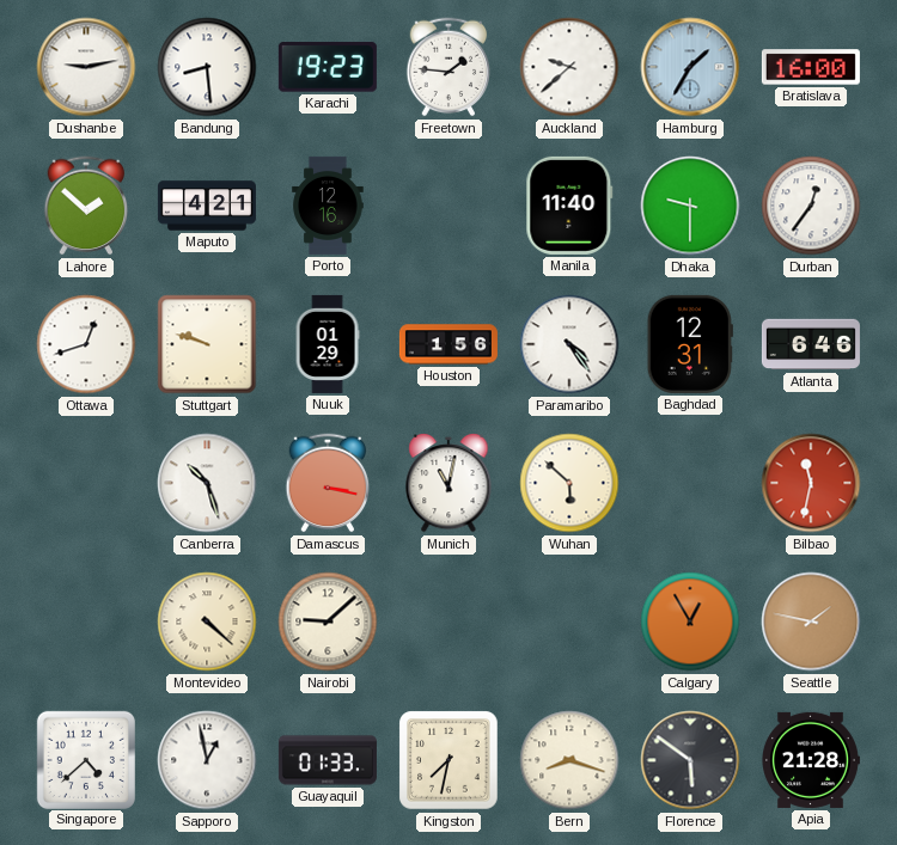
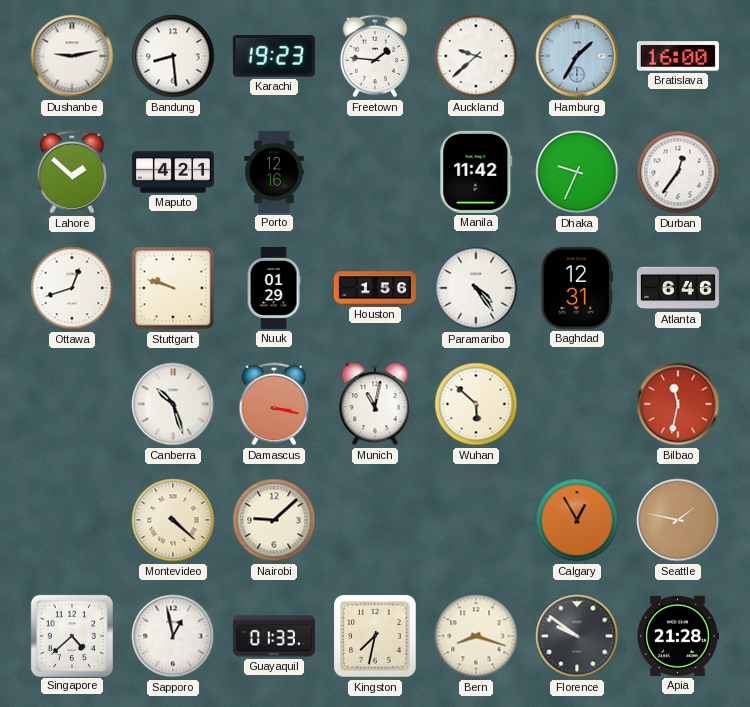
Manila: 11:40 -> 11:42 (476, 172)
Dhaka: 9:30 -> 9:34 (577, 172)
Florence: 5:51 -> 9:51 (577, 636)
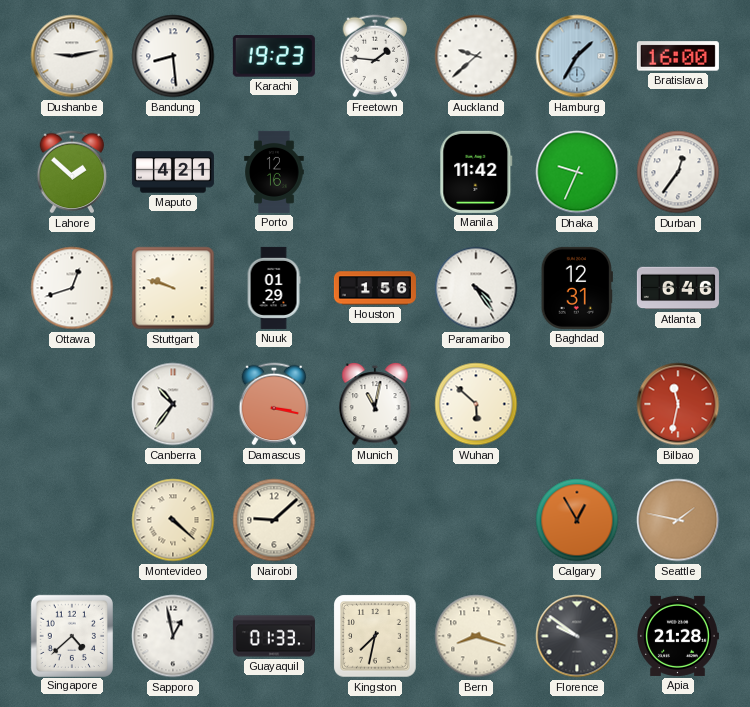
Canberra: 10:27 -> 10:36 (173, 404)
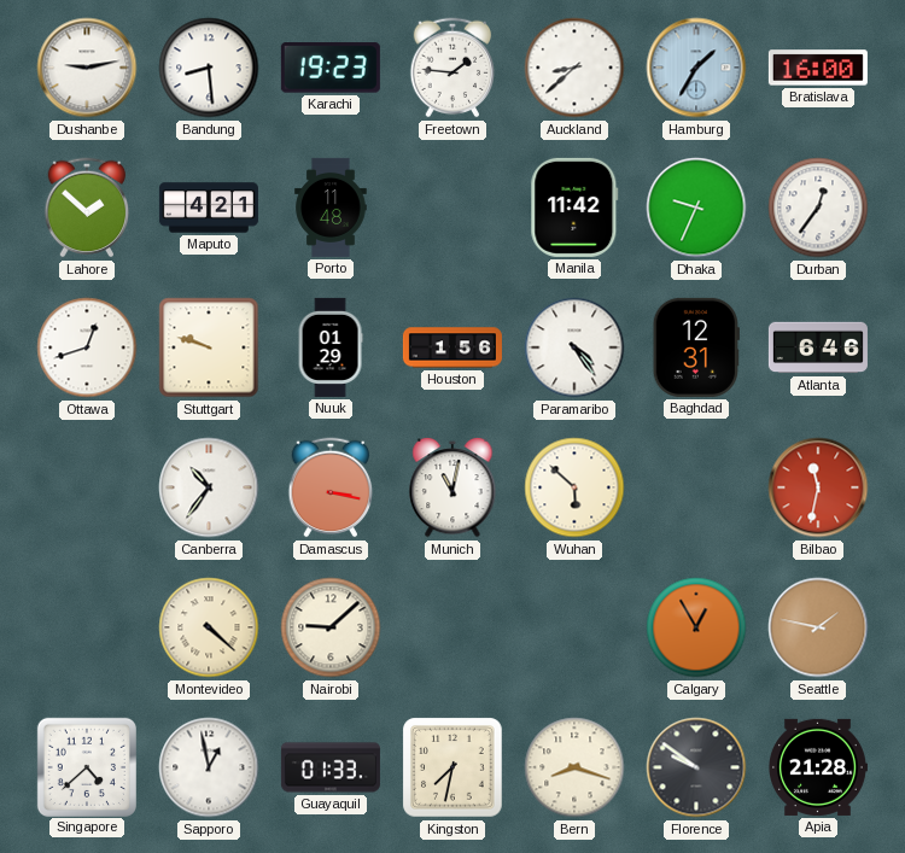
Auckland: 9:38 -> 8:38 (574, 68)
Porto: 12:16 -> 11:48 (331, 208)
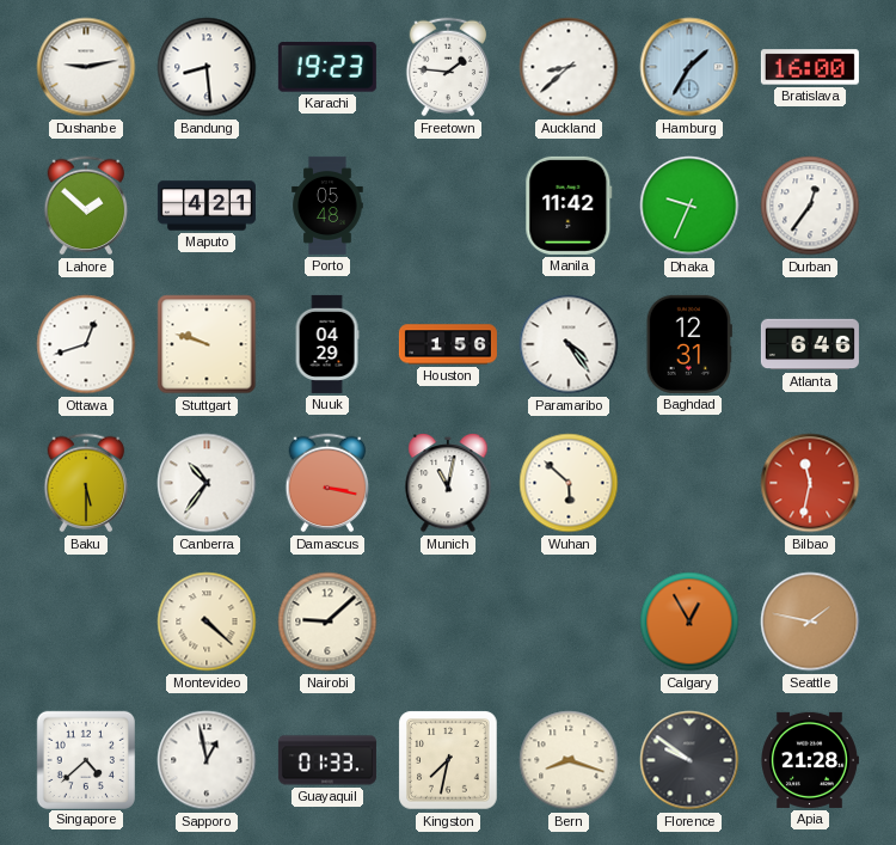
Porto: 11:48 -> 05:48 (327, 206)
Nuuk: 01:29 -> 04:29 (327, 344)
Baku: none -> 5:30 (86, 483)
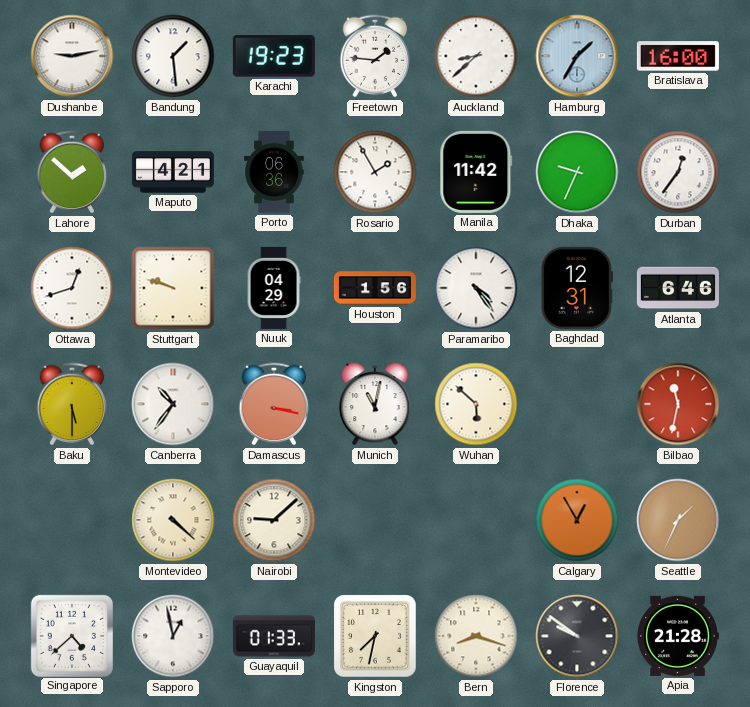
Bandung: 8:29 -> 1:29 (173, 56)
Porto: 05:48 -> 06:36 (274, 172)
Rosario: none -> 1:55 (375, 172)
Seattle: 1:47 -> 1:34 (678, 520)
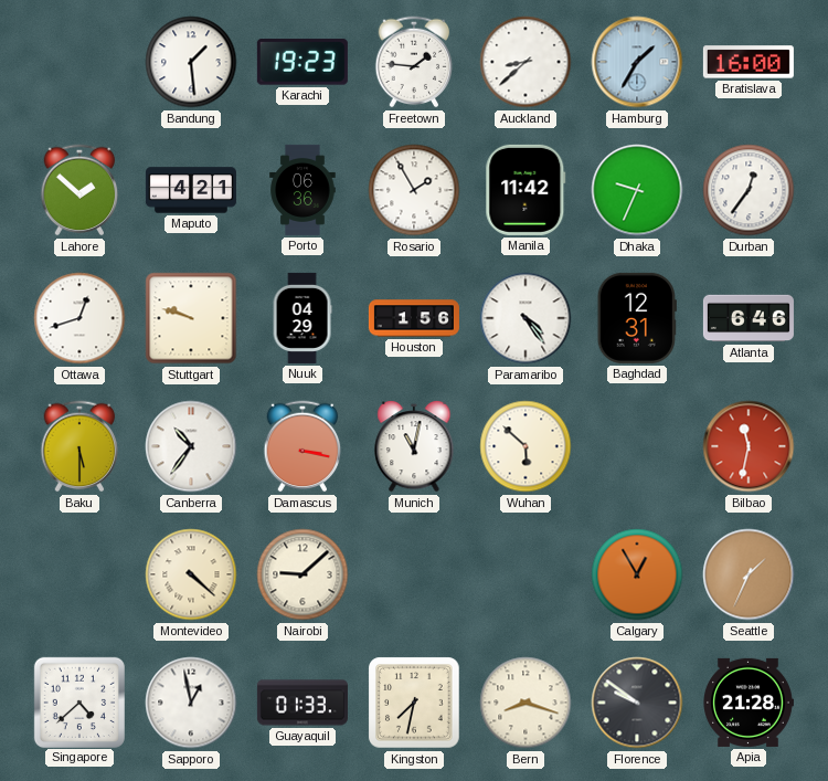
Dushanbe: 9:13 -> none (72, 56)
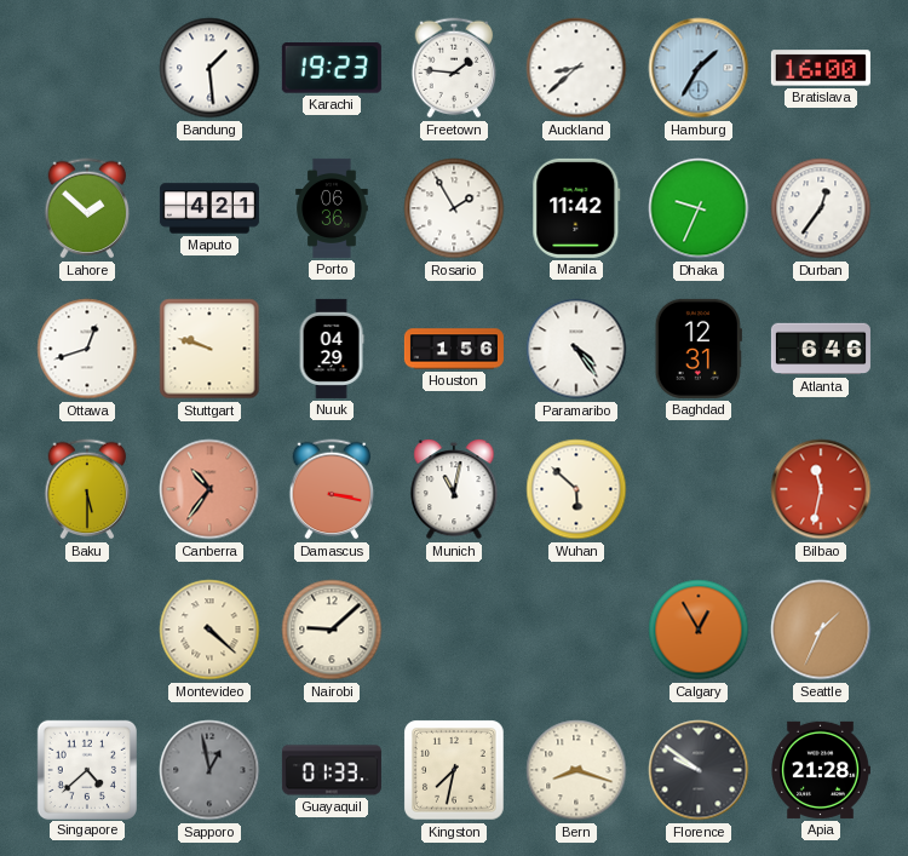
Canberra dial: white -> salmon (209, 489)
Sapporo dial: white -> grey (209, 770)
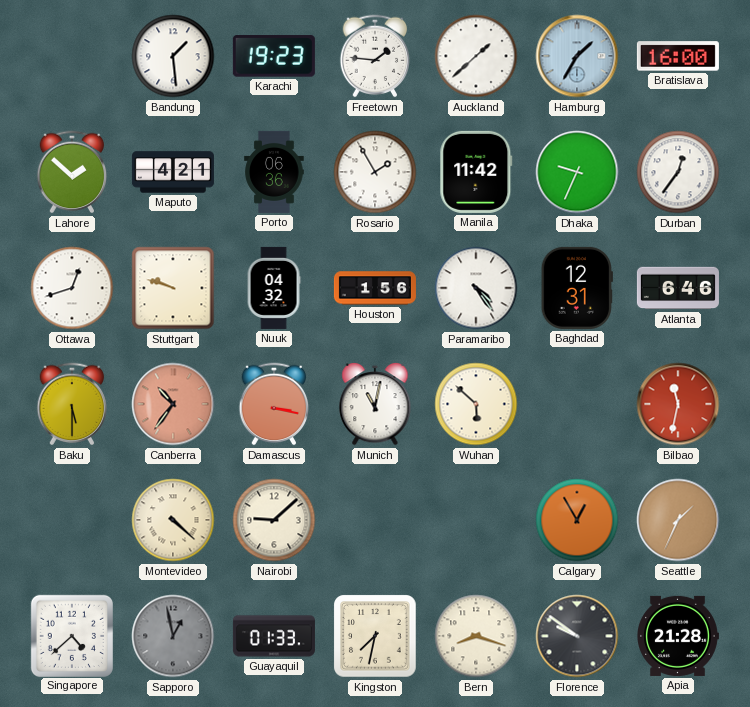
Auckland: 8:38 -> 1:38 (476, 56)
Nuuk: 04:29 -> 04:32 (274, 288)
